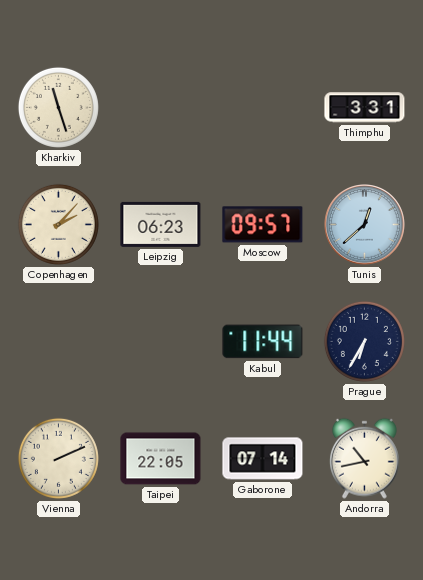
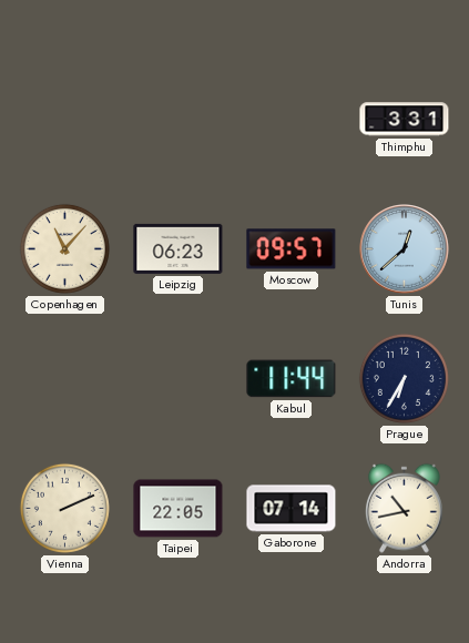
Kharkiv: 11:27 -> none (58, 107)
Copenhagen: 2:07 -> 11:07 (64, 248)
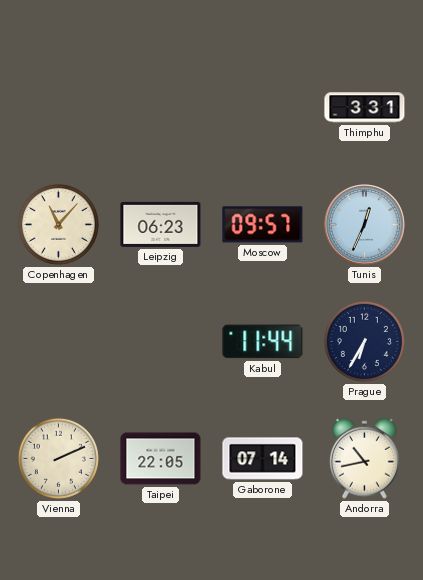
Tunis: 12:38 -> 12:34 (365, 225)
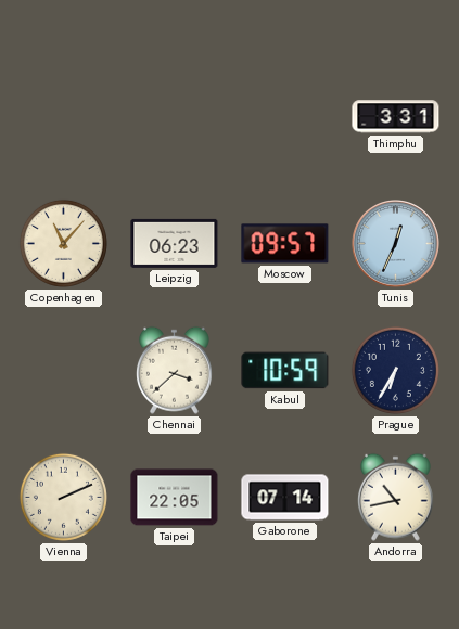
Chennai: none -> 3:38 (174, 370)
Kabul: 11:44 -> 10:59 (285, 371)
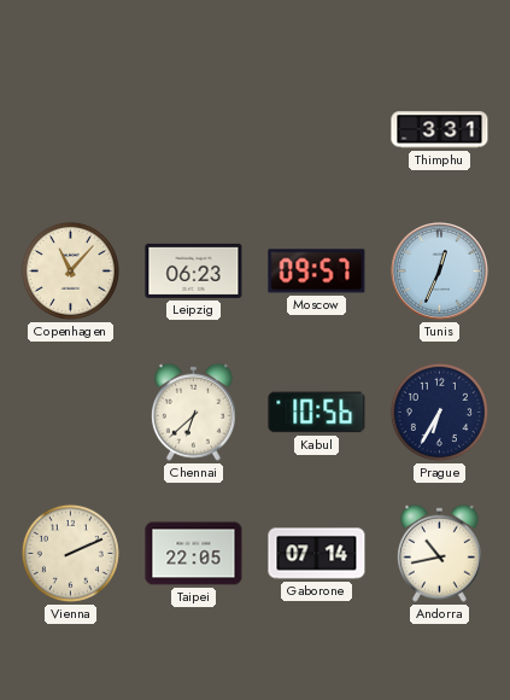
Chennai: 3:38 -> 6:38 (193, 412)
Kabul: 10:59 -> 10:56 (317, 413)
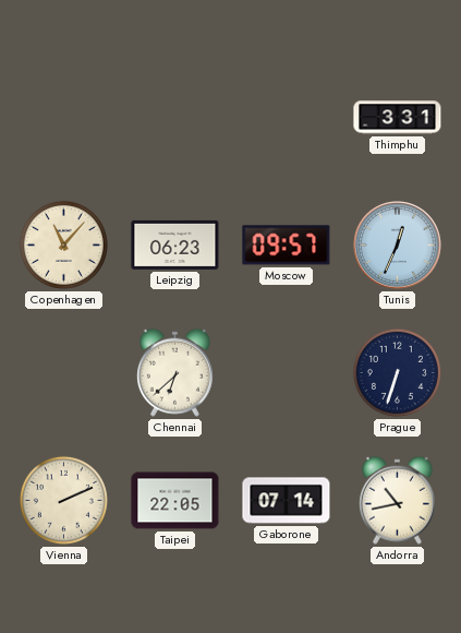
Kabul: 10:56 -> none (317, 413)
Prague: 6:35 -> 6:33 (397, 372)
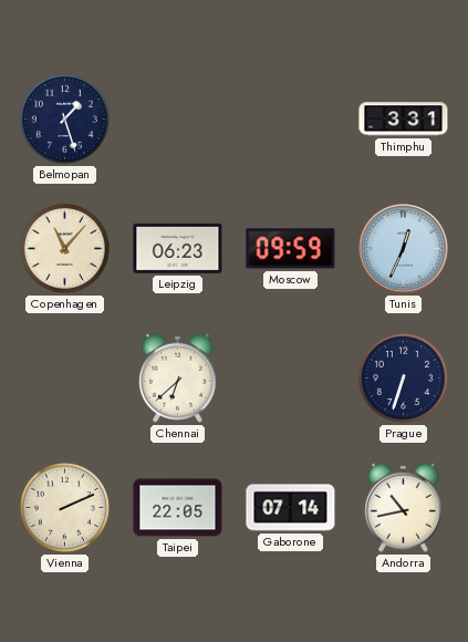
Belmopan: none -> 1:27 (64, 118)
Moscow: 09:57 -> 09:59 (291, 249)
